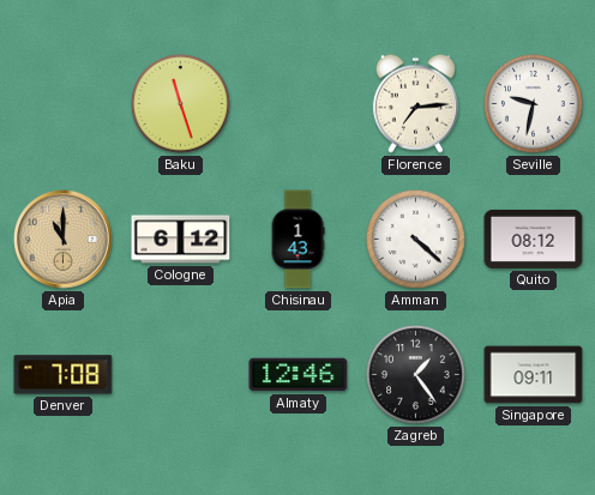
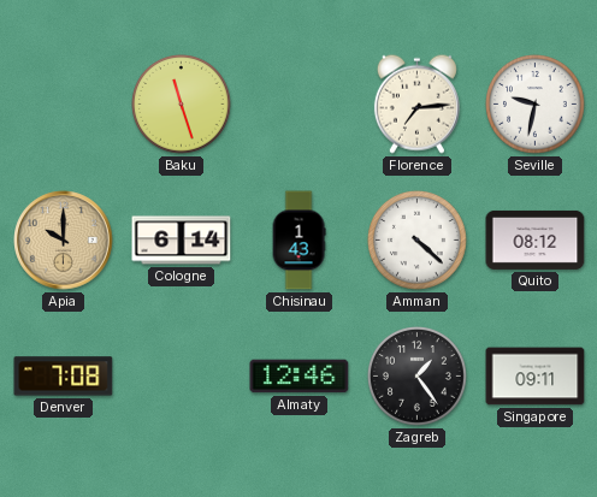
Apia: 11:00 -> 10:00 (64, 241)
Cologne: 6:12 -> 6:14 (182, 241)
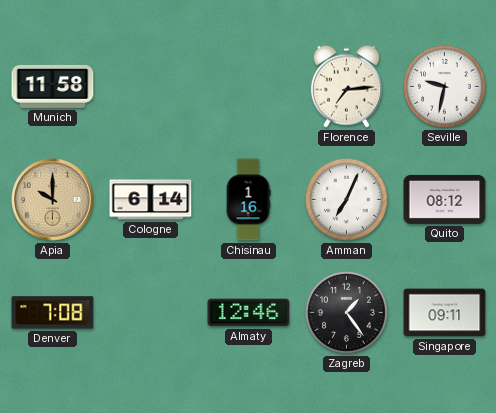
Munich: none -> 11:58 (53, 87)
Baku: 11:27 -> none (182, 105)
Chisinau: 1:43 -> 1:16 (248, 200)
Amman: 4:22 -> 7:04 (347, 200)
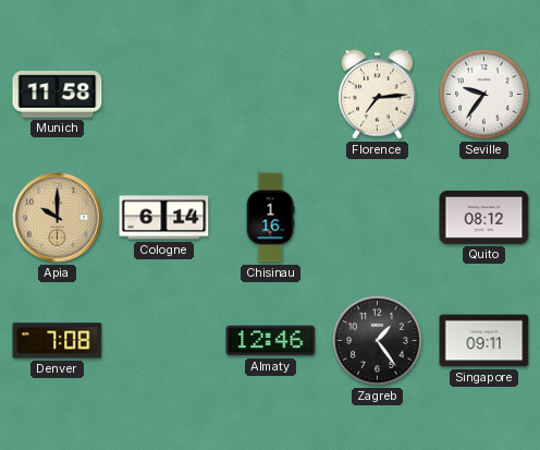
Seville: 9:32 -> 9:36 (484, 95)
Amman: 7:04 -> none (347, 200)
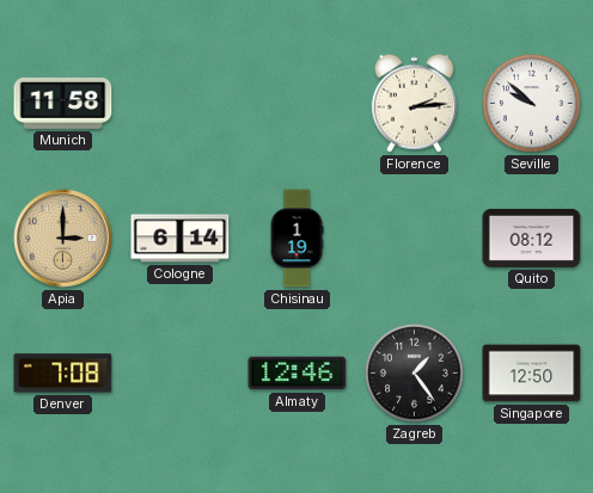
Florence: 7:14 -> 2:14 (414, 103)
Seville: 9:36 -> 9:52 (532, 104)
Apia: 10:00 -> 3:00 (63, 239)
Chisinau: 1:16 -> 1:19 (296, 239)
Singapore: 09:11 -> 12:50 (532, 374)
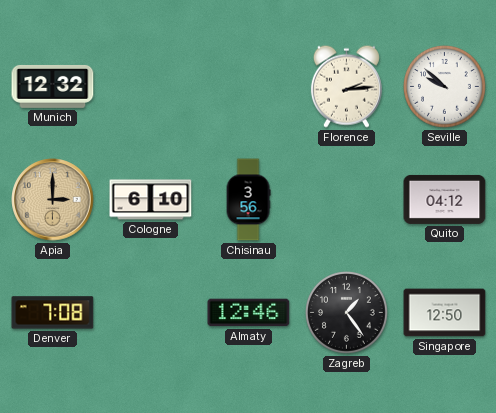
Munich: 11:58 -> 12:32 (53, 87)
Cologne: 6:14 -> 6:10 (151, 200)
Chisinau: 1:19 -> 3:56 (248, 200)
Quito: 08:12 -> 04:12 (445, 199)
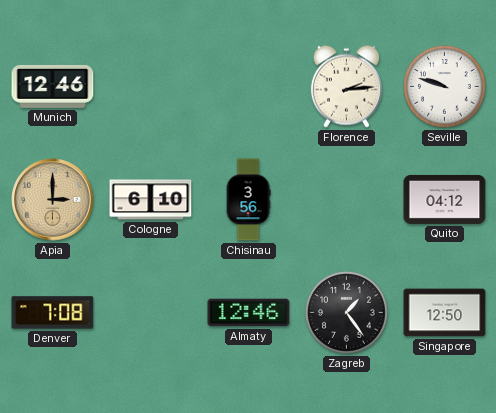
Munich: 12:32 -> 12:46 (53, 87)
Seville: 9:52 -> 9:48 (445, 87)
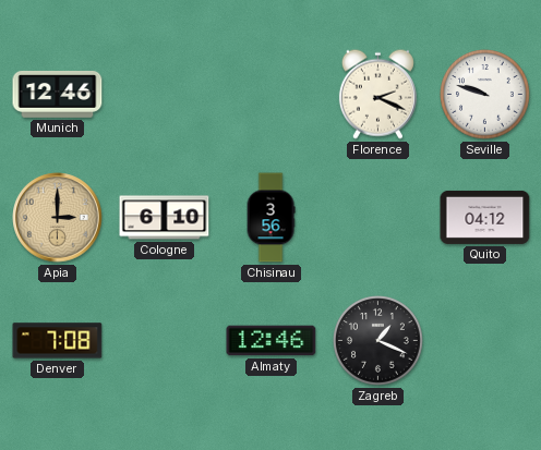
Florence: 2:14 -> 2:19 (377, 94)
Zagreb: 1:24 -> 1:19 (378, 341)
Singapore: 12:50 -> none (445, 313)
